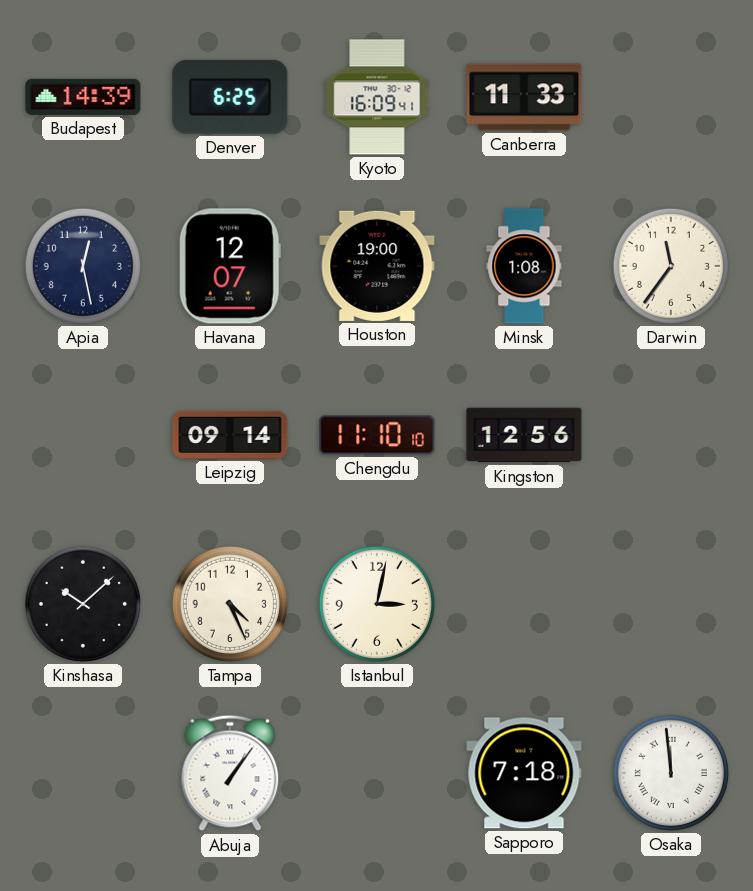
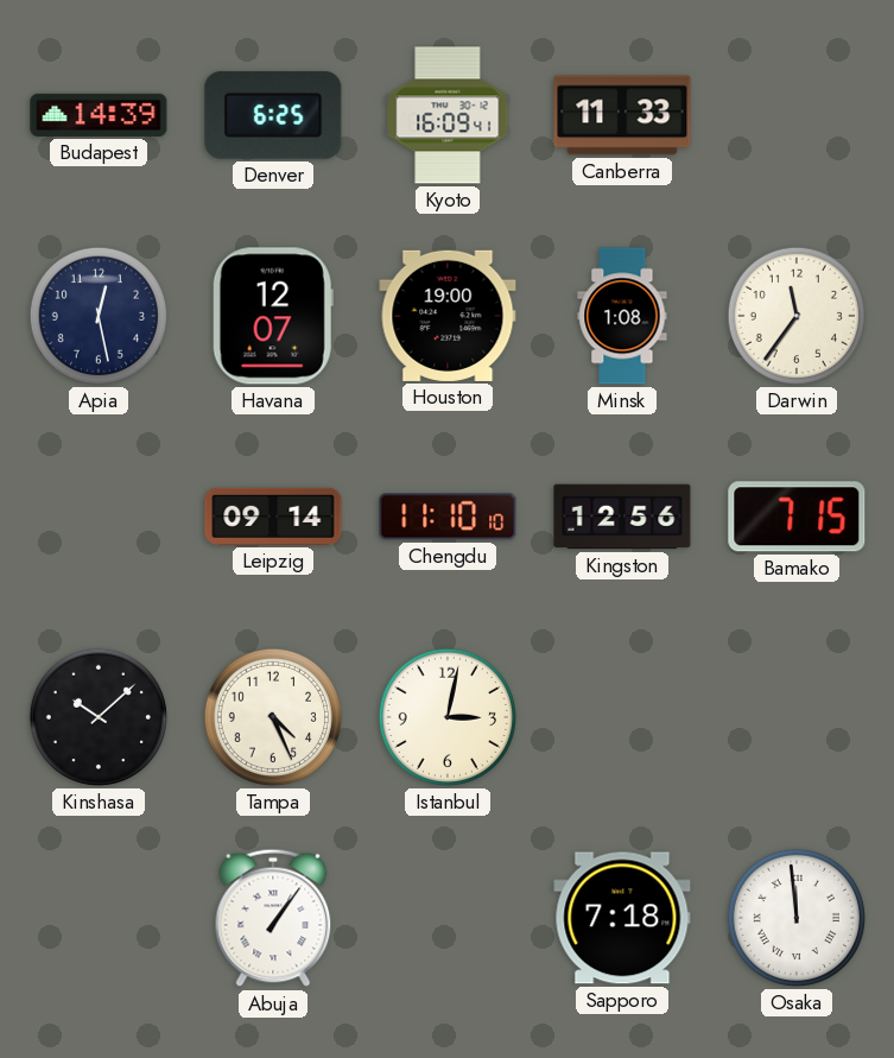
Bamako: none -> 7:15 (797, 517)
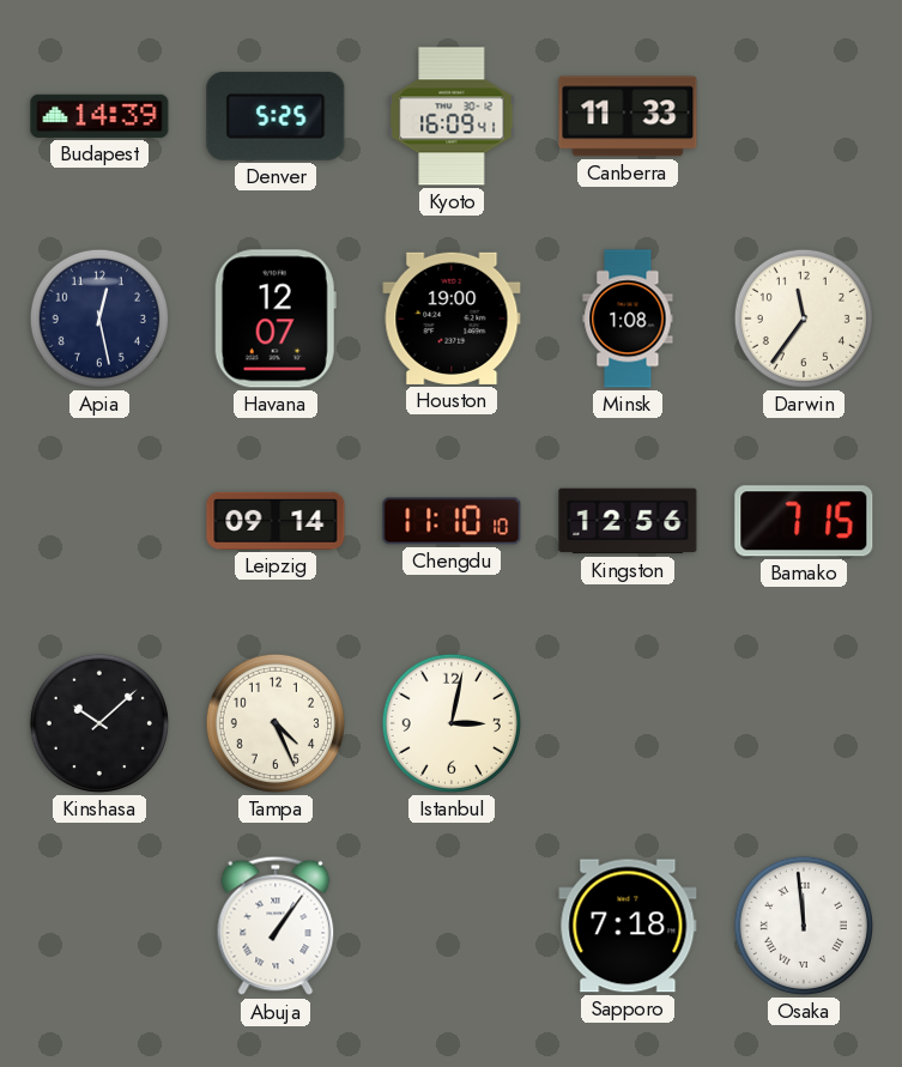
Denver: 6:25 -> 5:25 (276, 116)
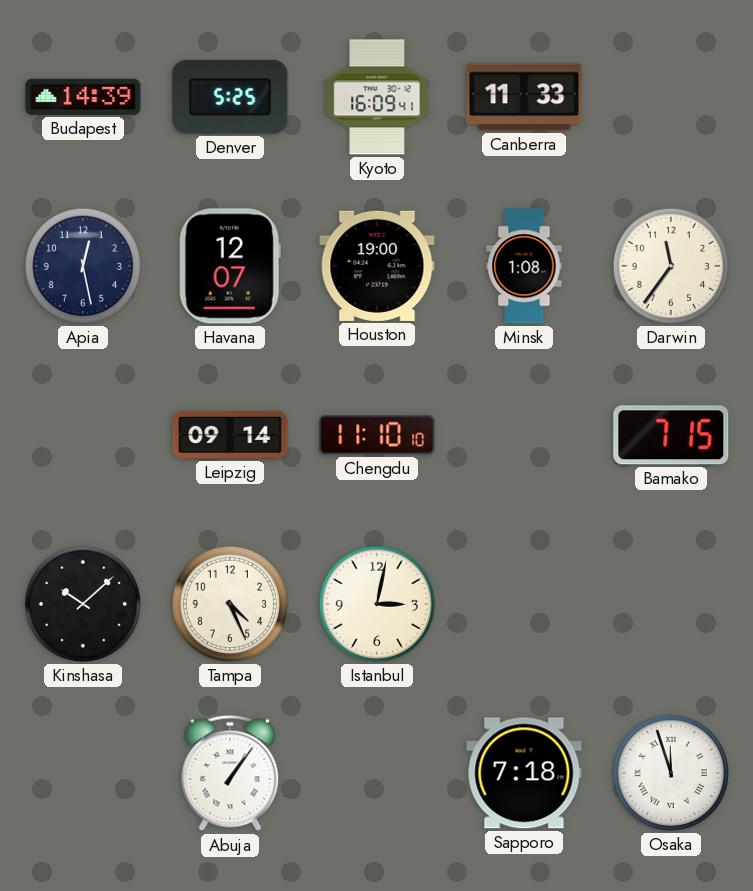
Kingston: 12:56 -> none (628, 521)
Osaka: 11:59 -> 11:57 (671, 773)
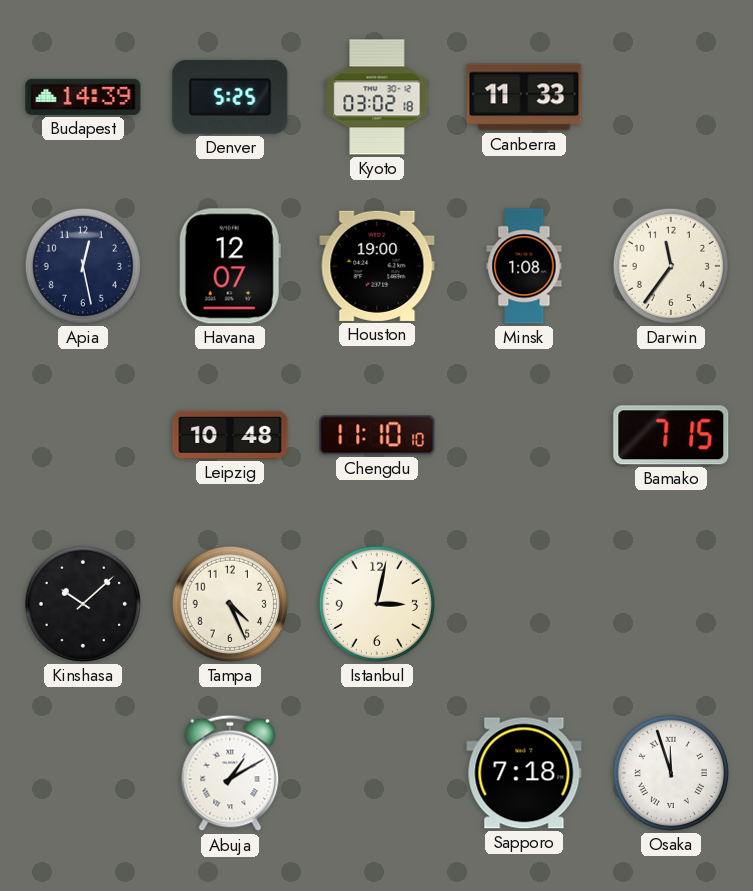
Kyoto: 16:09 -> 03:02 (377, 97)
Leipzig: 09:14 -> 10:48 (230, 435)
Abuja: 1:06 -> 1:10 (230, 773)
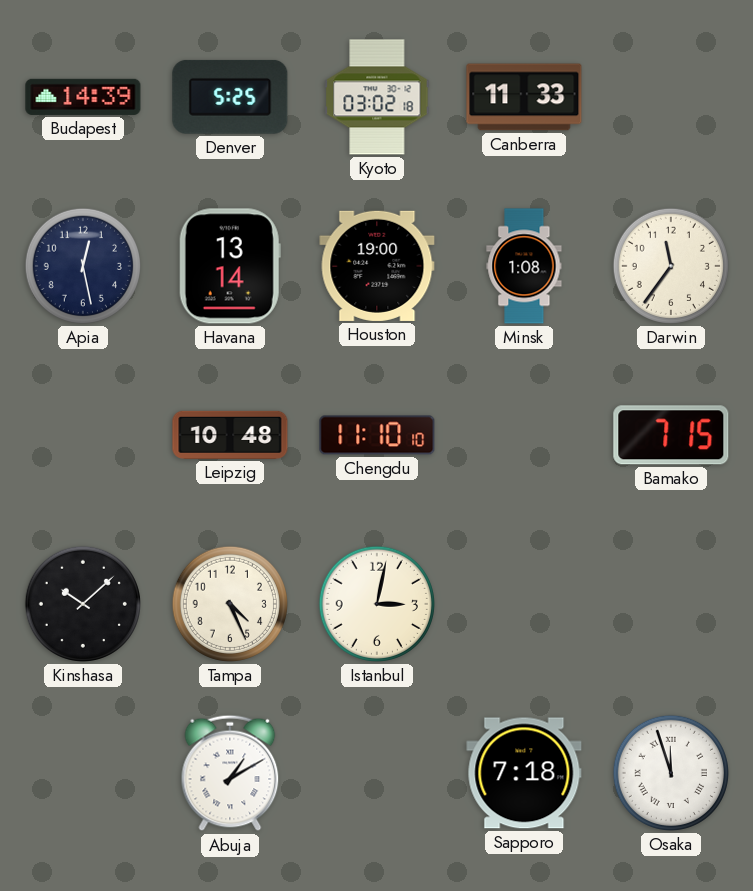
Havana: 12:07 -> 13:14 (230, 266)
